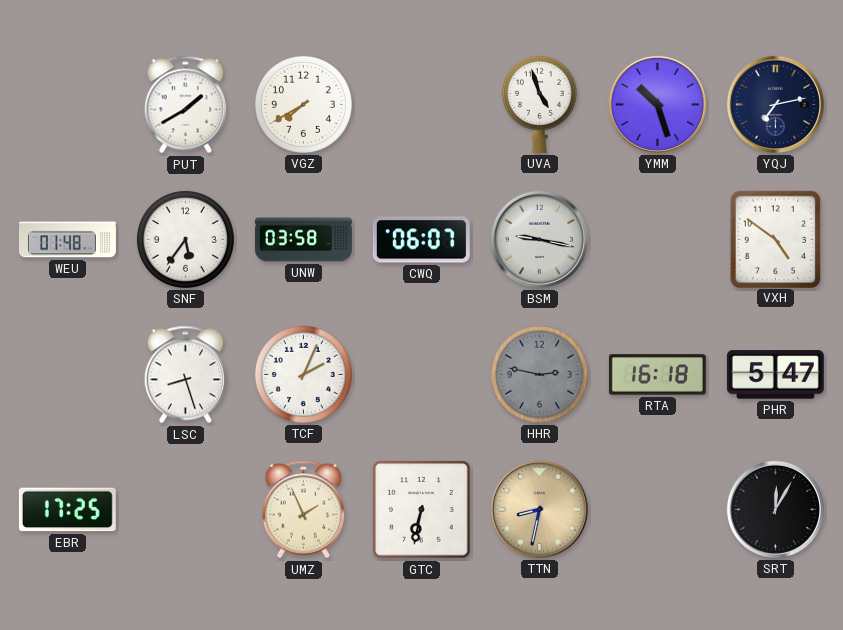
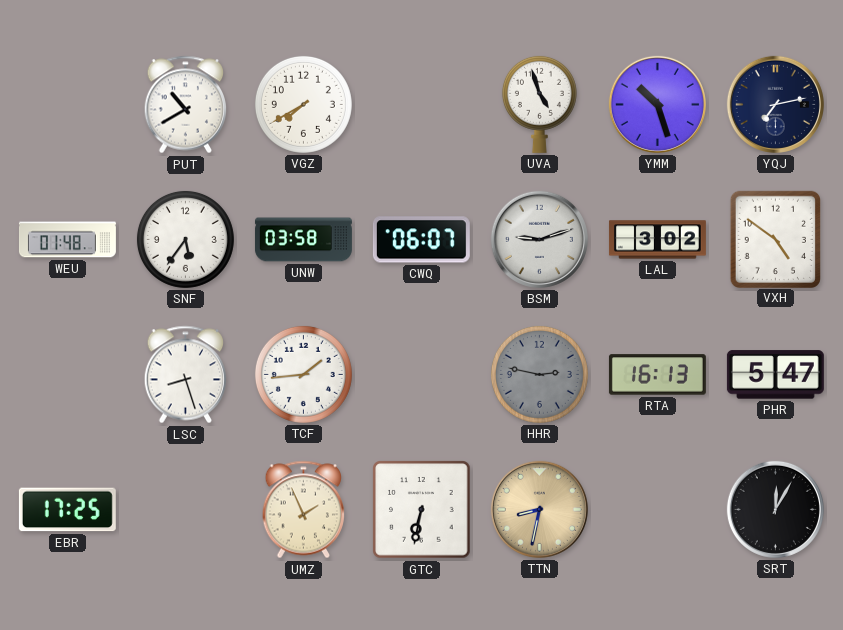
PUT: 1:40 -> 10:40 (186, 105)
BSM: 9:17 -> 9:12 (539, 239)
LAL: none -> 3:02 (657, 240)
TCF: 2:04 -> 1:44 (303, 374)
RTA: 16:18 -> 16:13 (657, 375)
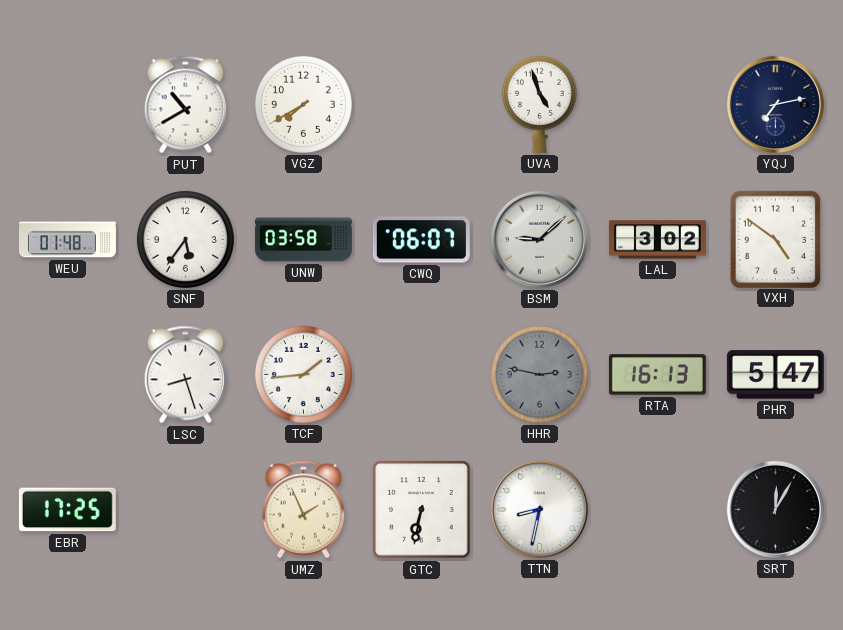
YMM: 10:27 -> none (657, 104)
BSM: 9:12 -> 9:08 (539, 239)
TTN dial: champagne -> white (539, 509)
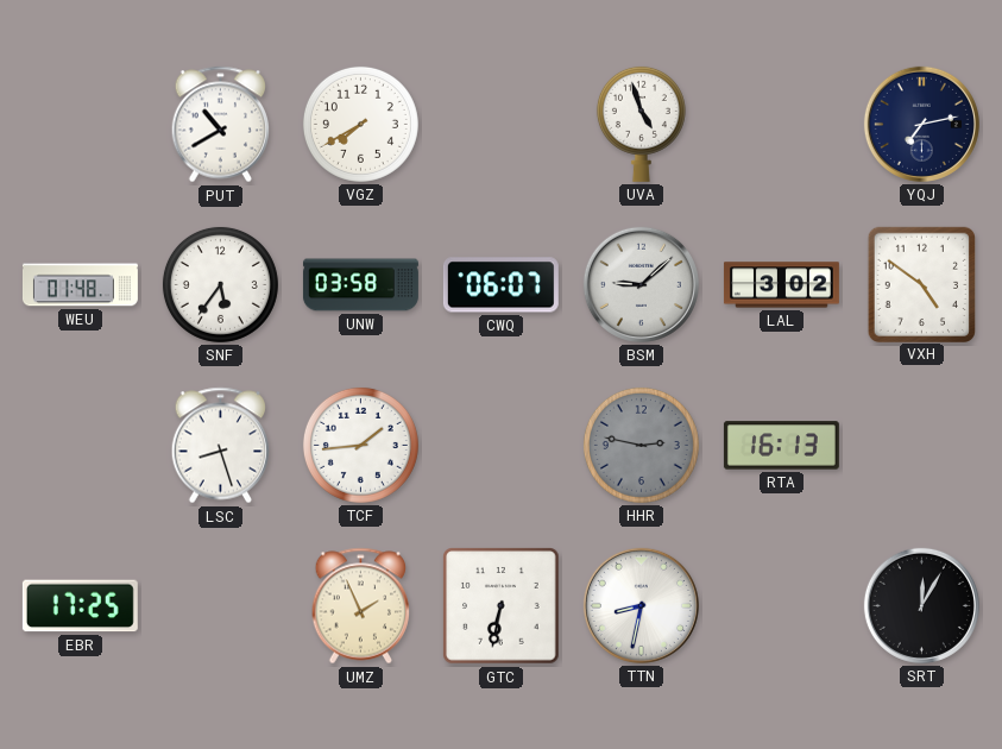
PHR: 5:47 -> none (775, 375)
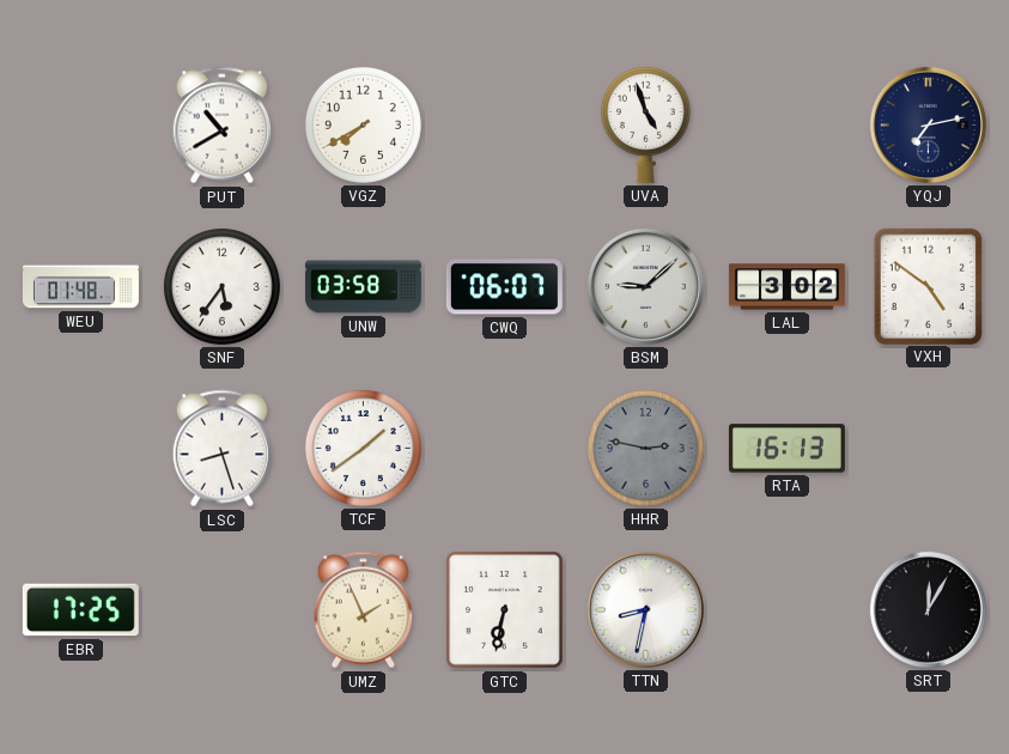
TCF: 1:44 -> 1:39 (363, 448)
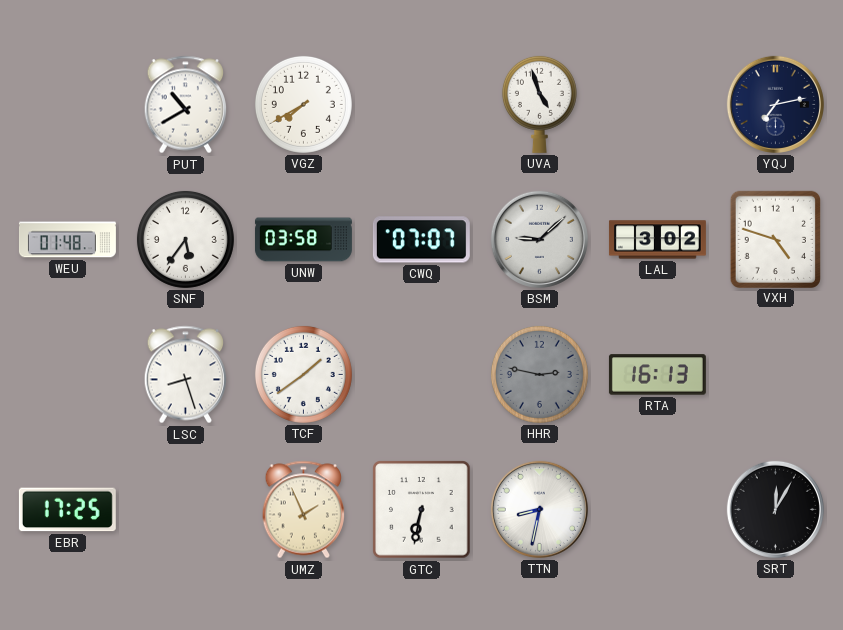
CWQ: 06:07 -> 07:07 (421, 240)
VXH: 4:51 -> 4:48 (775, 239)
